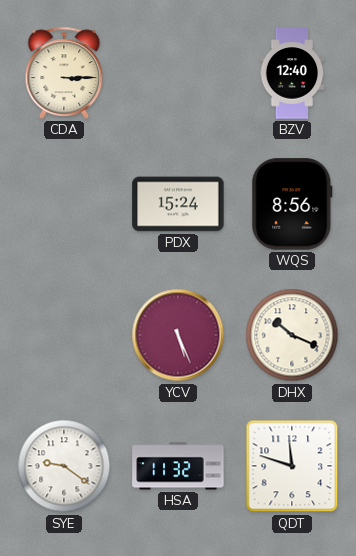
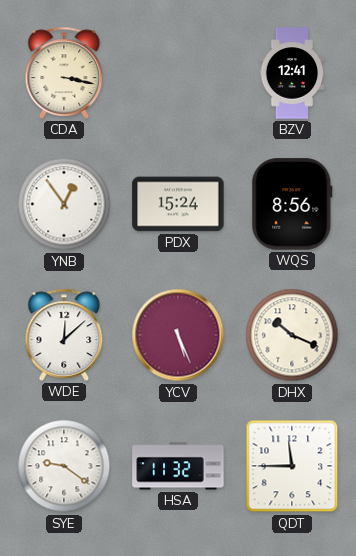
CDA: 3:15 -> 3:17 (64, 73)
BZV: 12:40 -> 12:41 (292, 73)
YNB: none -> 12:54 (64, 204)
WDE: none -> 12:08 (64, 335)
QDT: 11:48 -> 11:45 (292, 466)
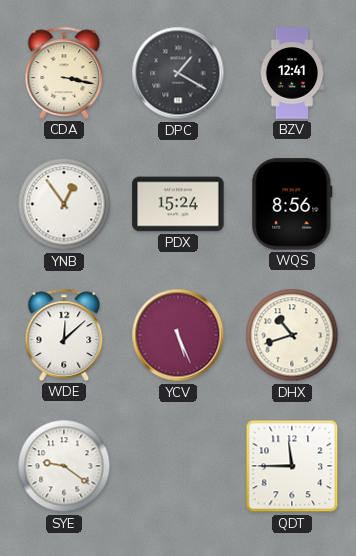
DPC: none -> 1:20 (178, 73)
DHX: 10:19 -> 10:42 (292, 335)
HSA: 11:32 -> none (178, 466)
